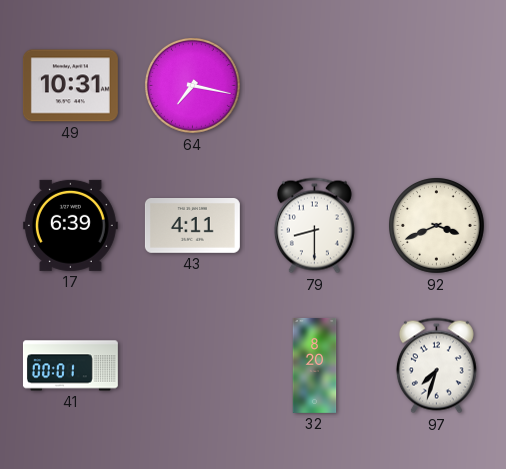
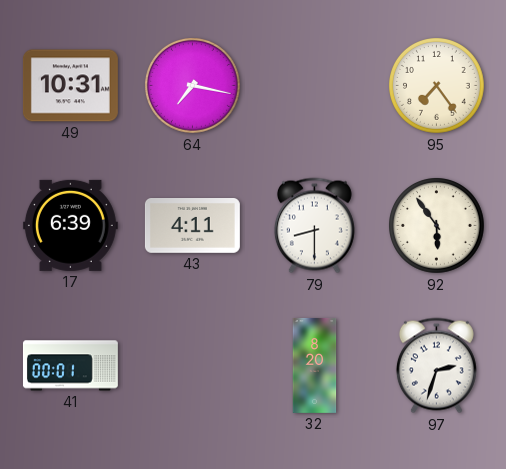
95: none -> 7:24 (437, 86)
92: 3:41 -> 5:54 (437, 226)
97: 7:33 -> 2:33 (436, 366)
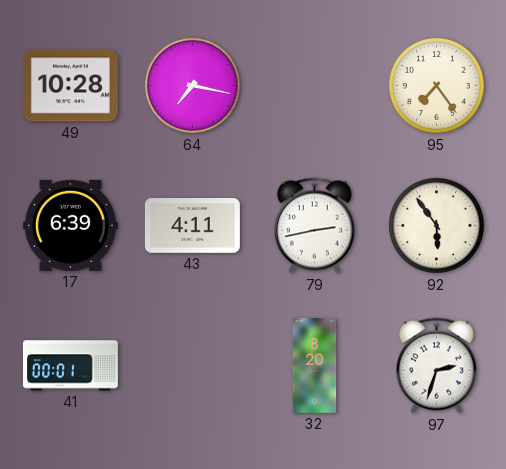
49: 10:31 -> 10:28 (70, 86)
79: 8:30 -> 2:43 (314, 226)
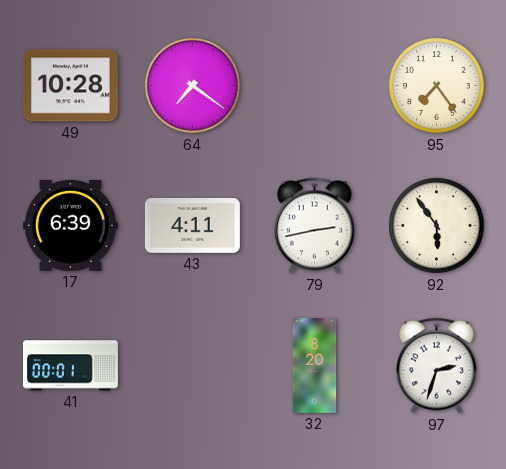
64: 7:17 -> 7:21 (193, 86)
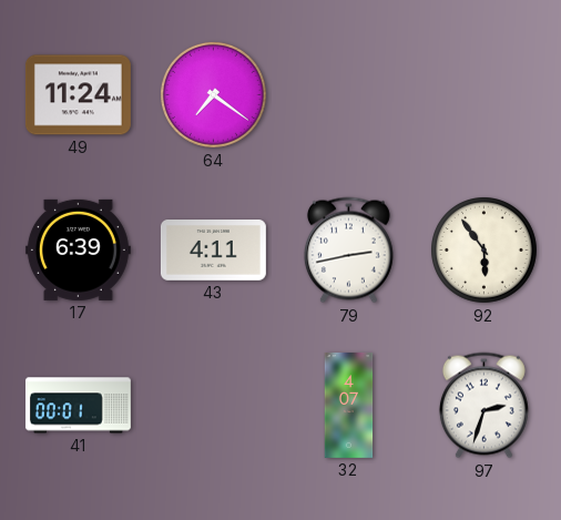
49: 10:28 -> 11:24 (78, 95)
95: 7:24 -> none (437, 86)
32: 8:20 -> 4:07 (349, 405)
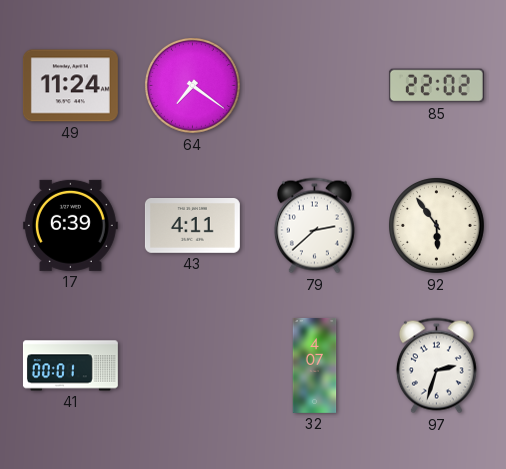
85: none -> 22:02 (436, 86)
79: 2:43 -> 2:38 (314, 226)
